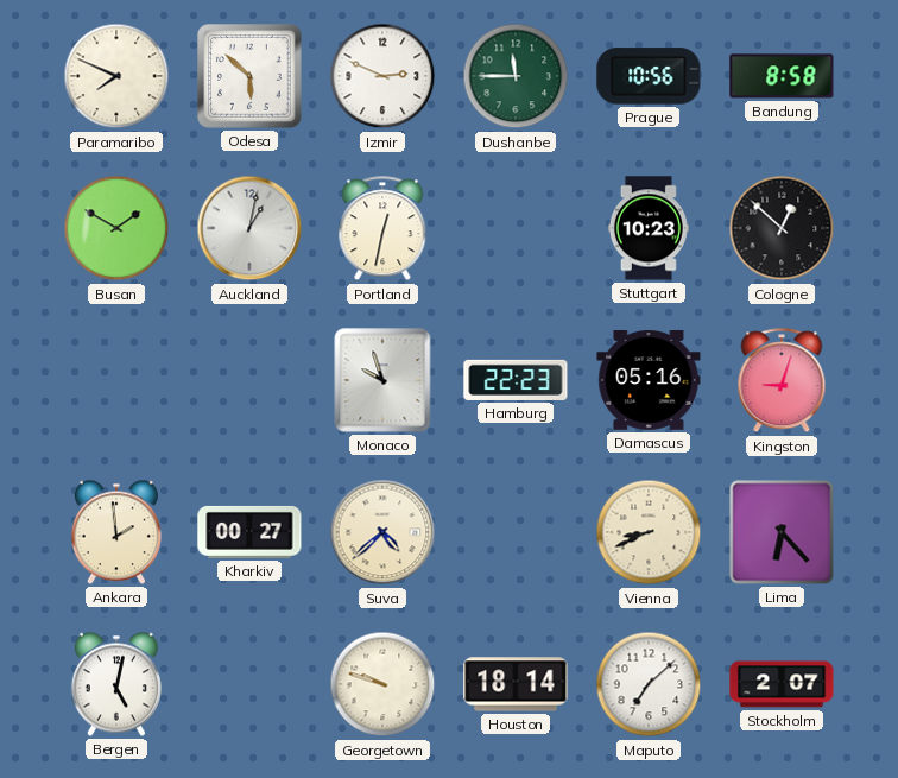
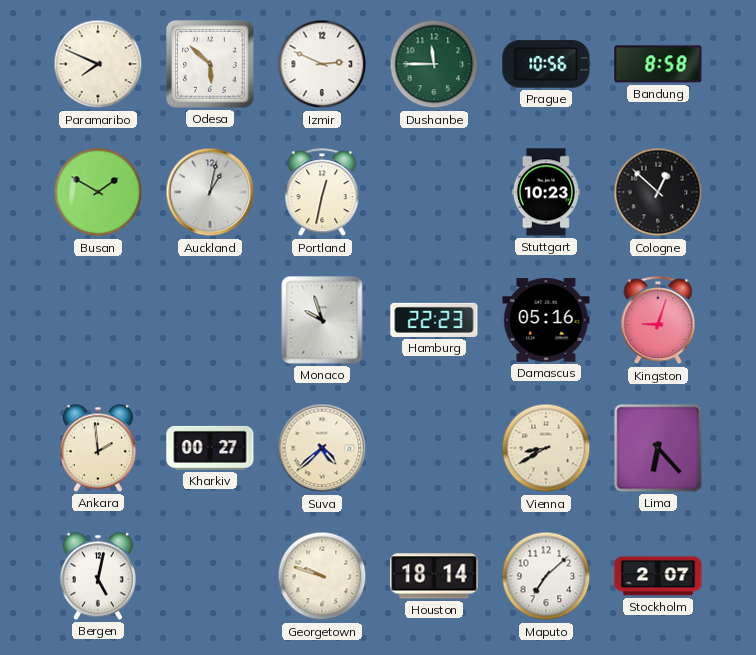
Vienna: 8:41 -> 8:40 (546, 448)
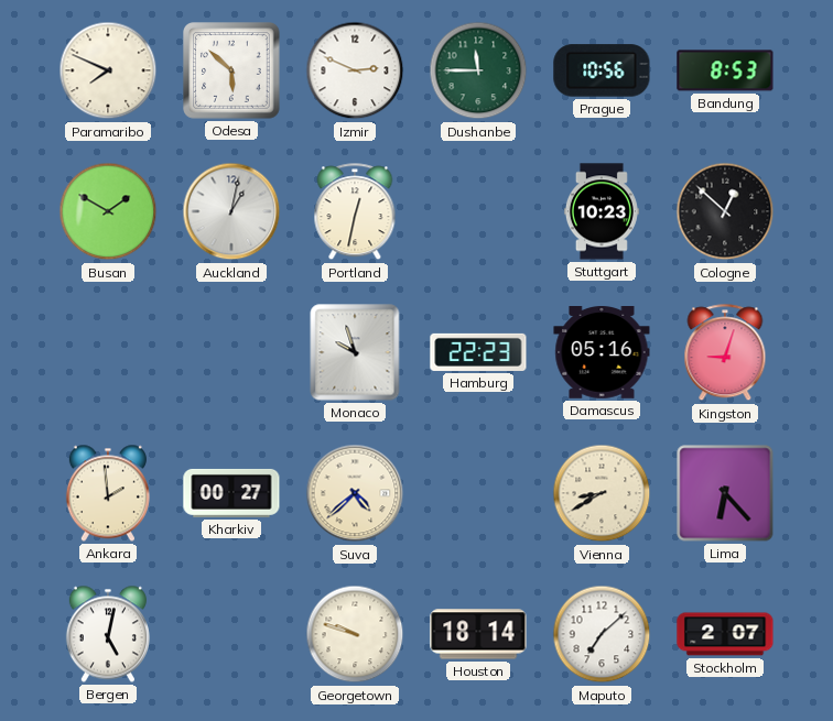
Bandung: 8:58 -> 8:53 (725, 70)
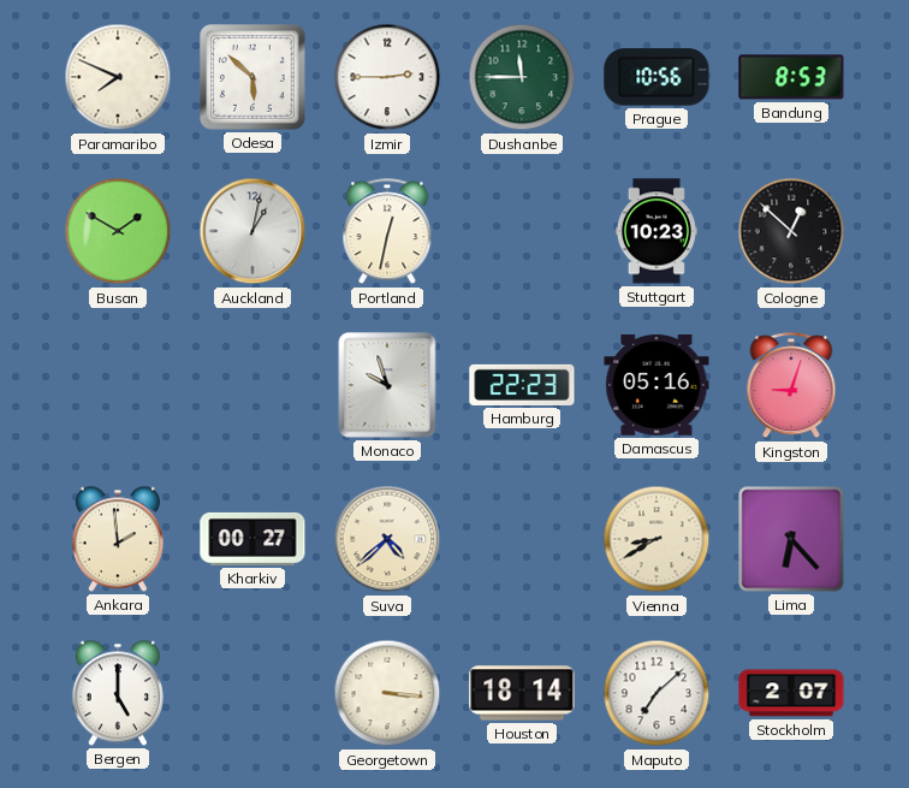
Izmir: 2:49 -> 2:45 (387, 77)
Bergen: 5:02 -> 5:00 (118, 693)
Georgetown: 9:48 -> 3:16 (387, 693)
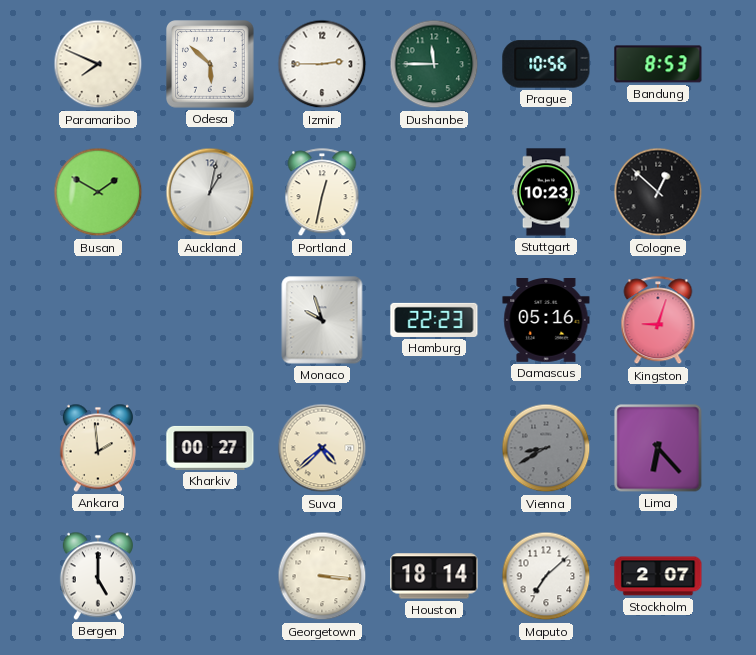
Vienna dial: cream -> grey (546, 448)
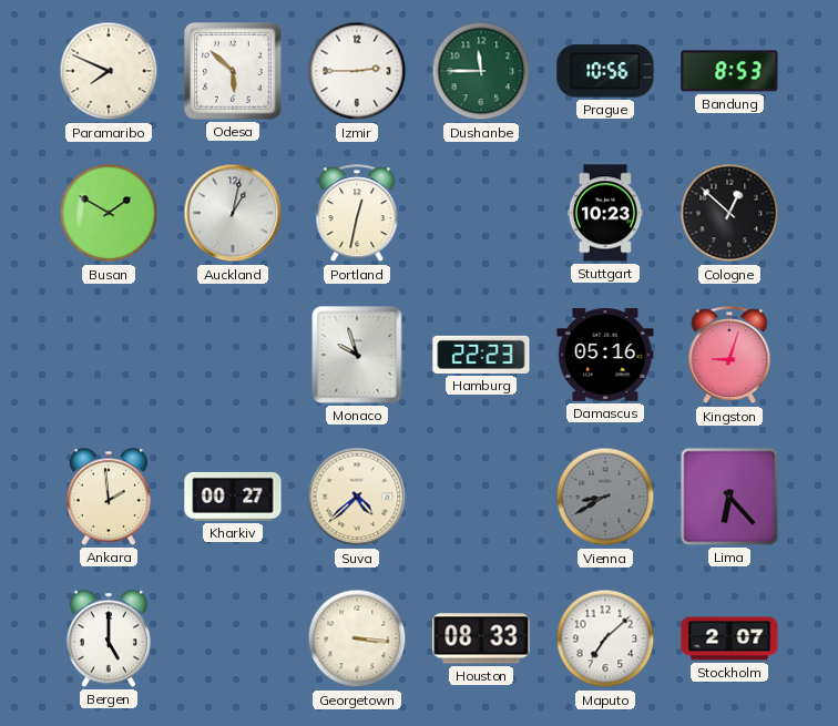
Houston: 18:14 -> 08:33 (481, 638)
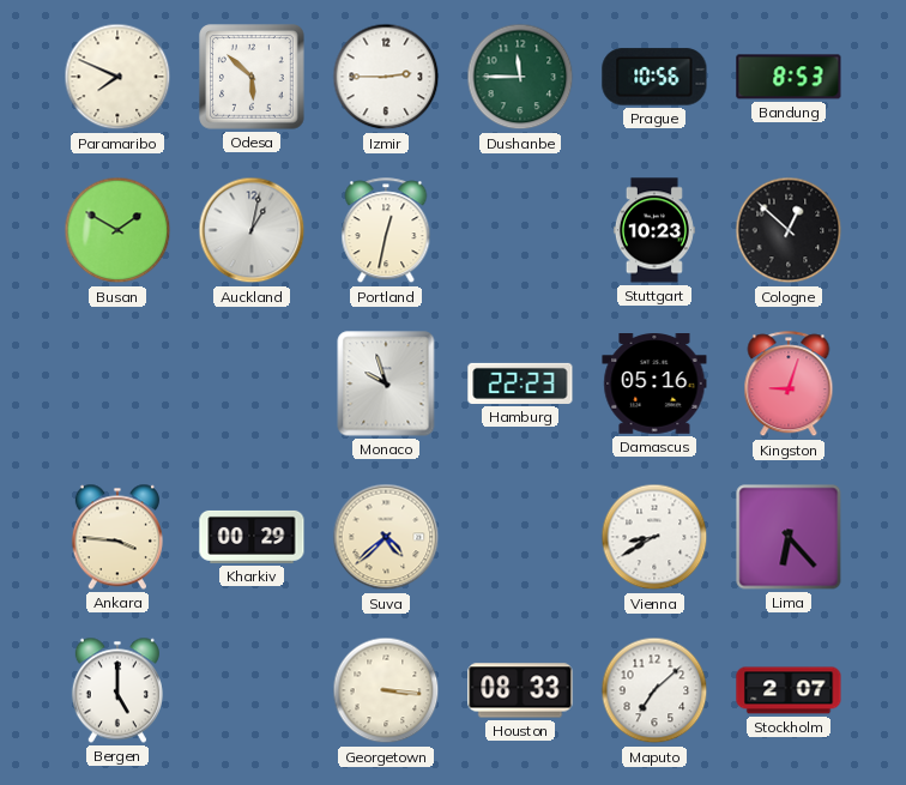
Ankara: 1:59 -> 3:46 (117, 537)
Kharkiv: 00:27 -> 00:29 (252, 537)
Vienna dial: grey -> white (654, 537)
